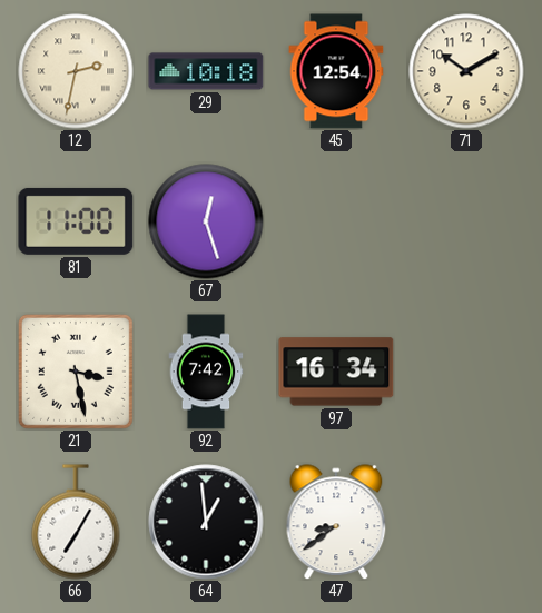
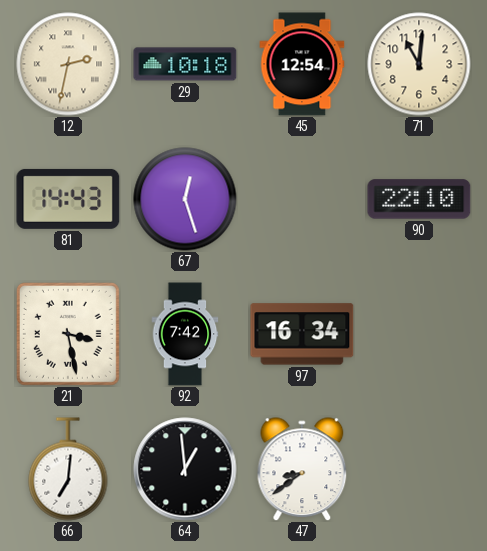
71: 10:10 -> 11:01 (419, 64)
81: 11:00 -> 14:43 (68, 199)
90: none -> 22:10 (419, 199)
66: 7:05 -> 7:01 (68, 469)
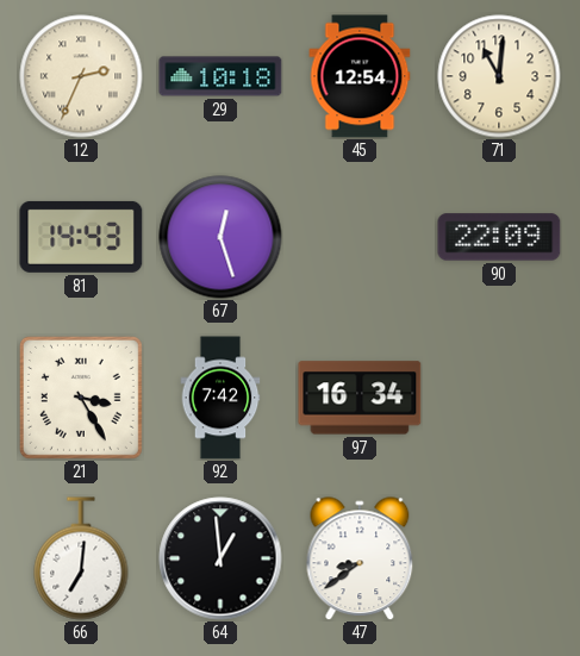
12: 2:32 -> 2:34 (81, 76)
90: 22:10 -> 22:09 (499, 237)
21: 3:28 -> 3:25 (81, 398)
